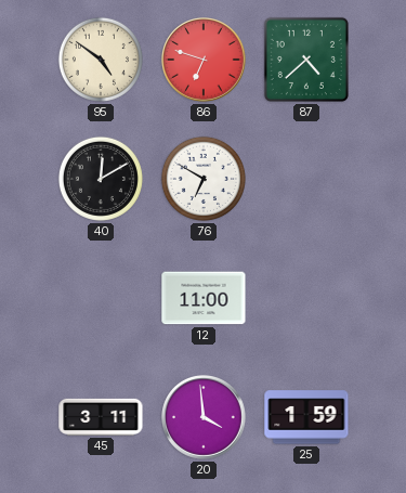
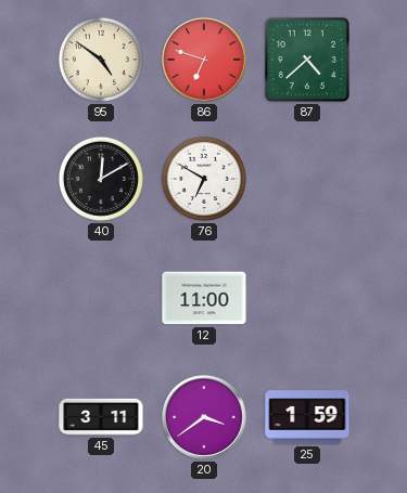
20: 3:59 -> 3:39 (205, 418)
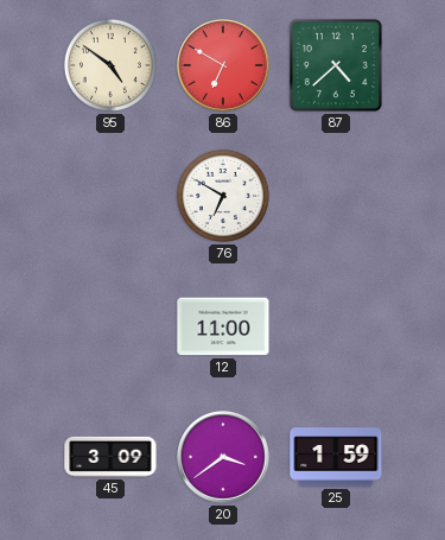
86: 6:48 -> 6:50 (224, 66)
40: 12:10 -> none (101, 179)
45: 3:11 -> 3:09 (110, 457)
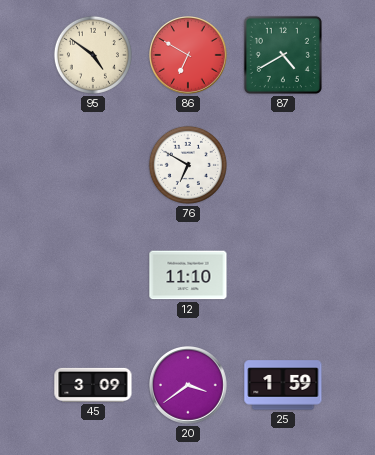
87: 4:38 -> 4:40 (283, 55)
12: 11:00 -> 11:10 (188, 275)
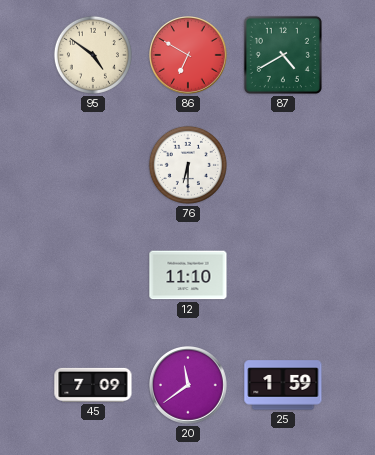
76: 6:50 -> 6:30 (188, 165)
45: 3:09 -> 7:09 (93, 385)
20: 3:39 -> 11:39 (189, 386)
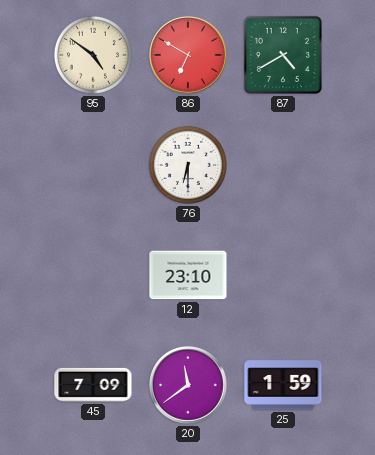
12: 11:10 -> 23:10 (188, 275)
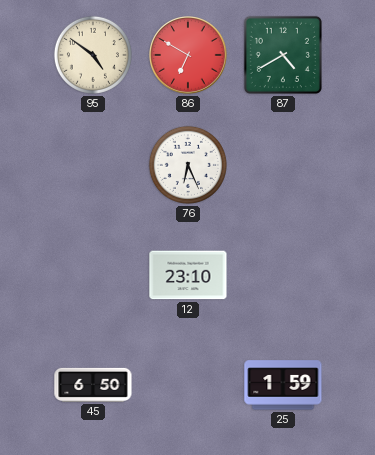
76: 6:30 -> 6:26 (188, 165)
45: 7:09 -> 6:50 (93, 385)
20: 11:39 -> none (189, 386)
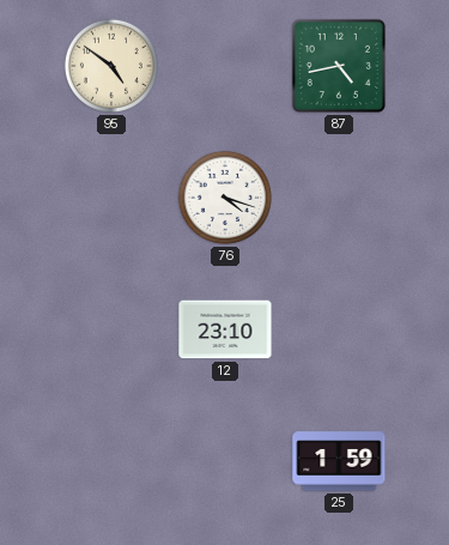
86: 6:50 -> none (189, 56)
87: 4:40 -> 4:43 (339, 66)
76: 6:26 -> 4:18 (225, 198)
45: 6:50 -> none (93, 385)
